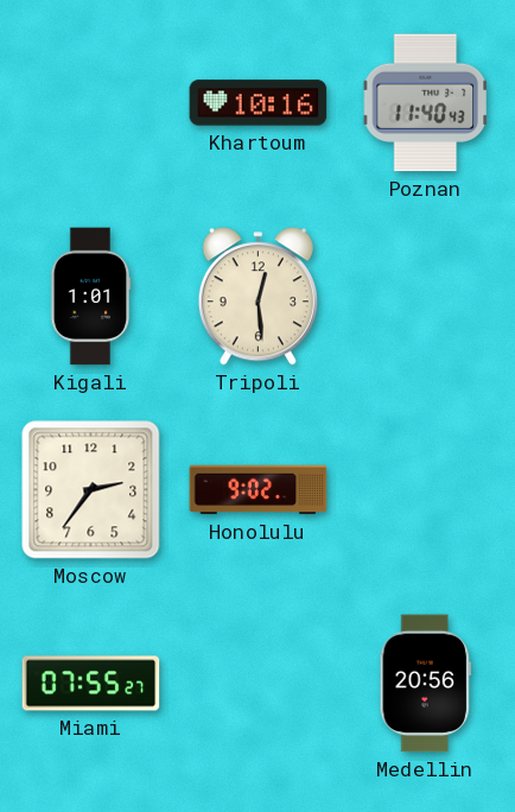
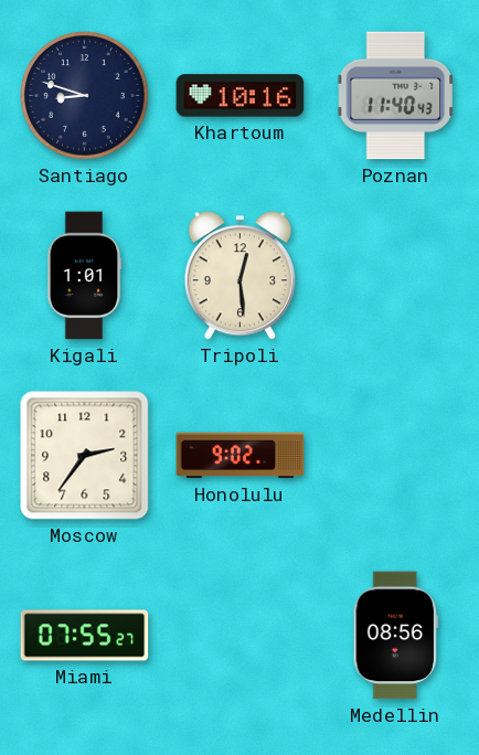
Santiago: none -> 8:48 (85, 96)
Medellin: 20:56 -> 08:56 (395, 636)
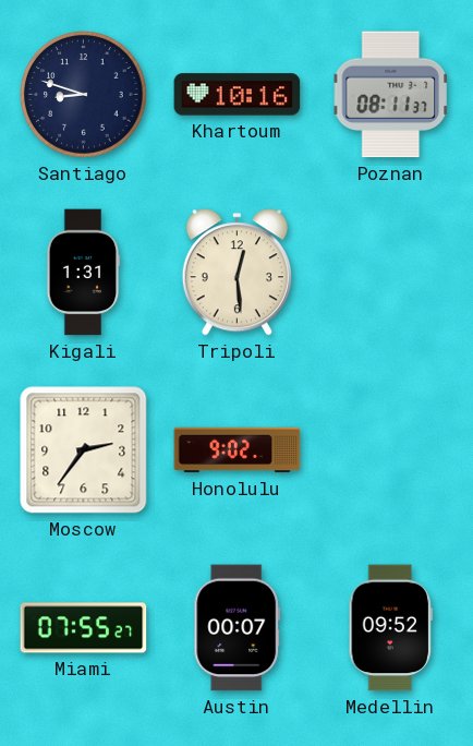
Poznan: 11:40 -> 08:11 (390, 95)
Kigali: 1:01 -> 1:31 (83, 273)
Austin: none -> 00:07 (238, 628)
Medellin: 08:56 -> 09:52 (390, 628)
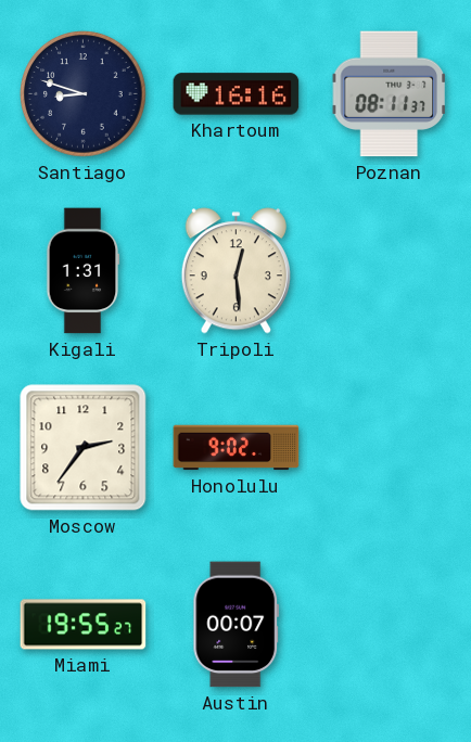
Khartoum: 10:16 -> 16:16 (237, 94)
Miami: 07:55 -> 19:55 (84, 625)
Medellin: 09:52 -> none (390, 628)
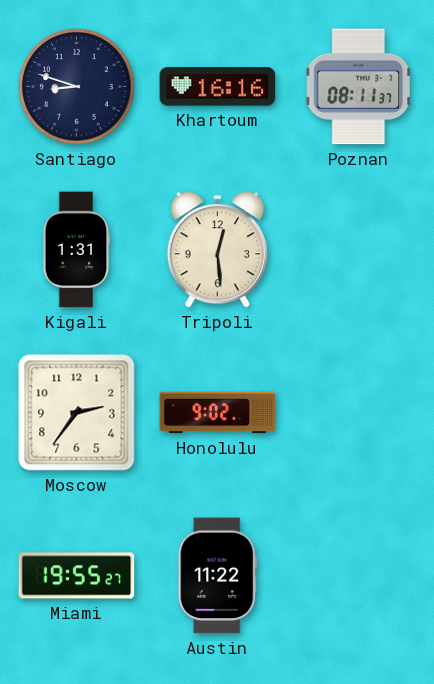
Austin: 00:07 -> 11:22 (218, 576)
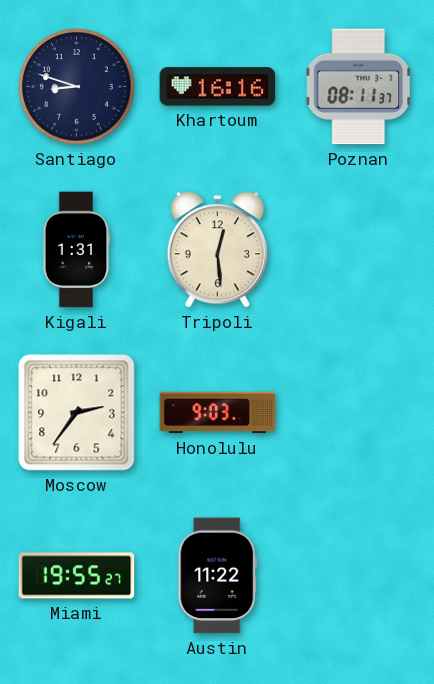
Honolulu: 9:02 -> 9:03 (218, 413)
